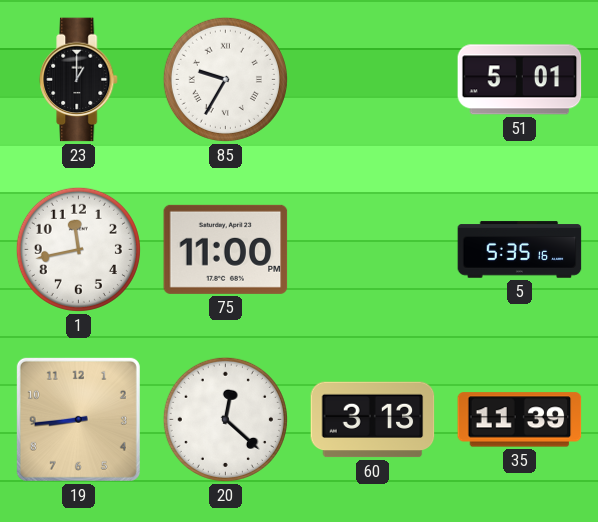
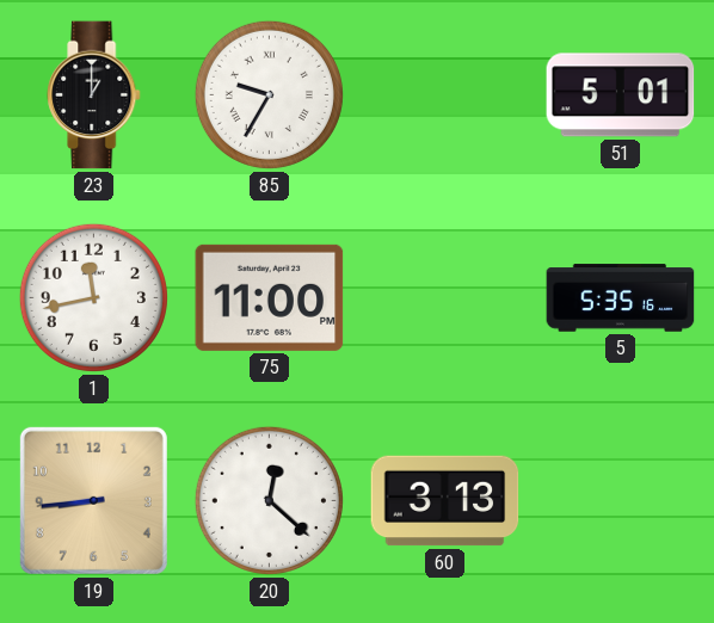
35: 11:39 -> none (520, 420)
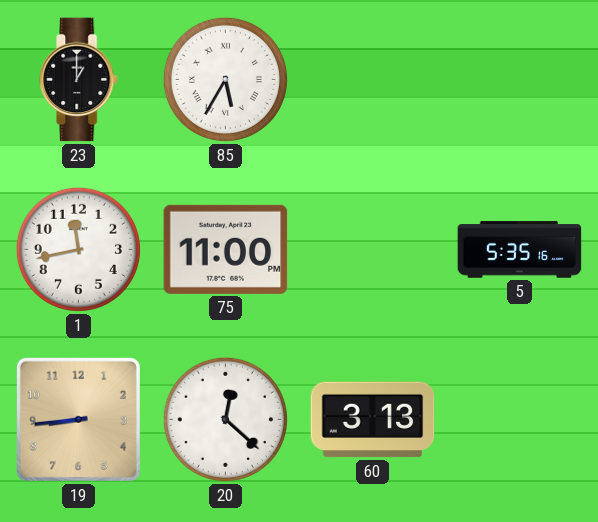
85: 9:35 -> 5:35 (225, 79)
51: 5:01 -> none (621, 95)
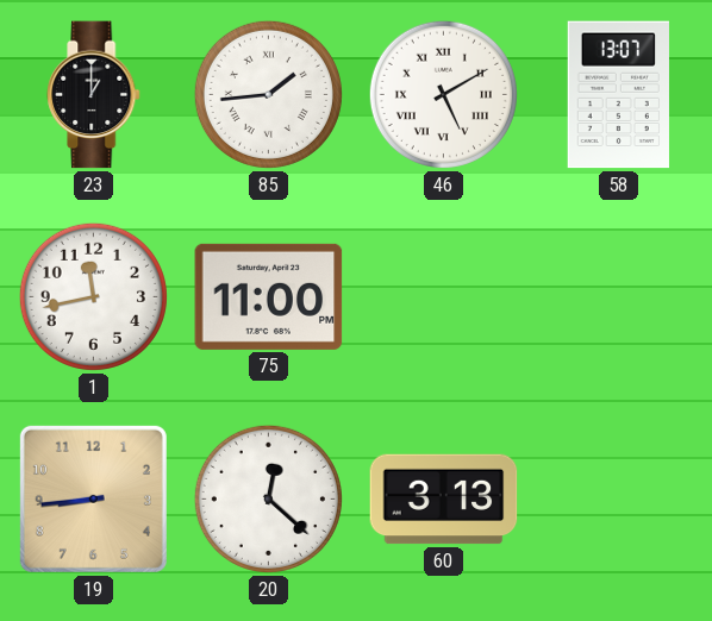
85: 5:35 -> 1:44 (268, 94)
46: none -> 5:10 (443, 94)
58: none -> 13:07 (618, 95)
5: 5:35 -> none (520, 250)
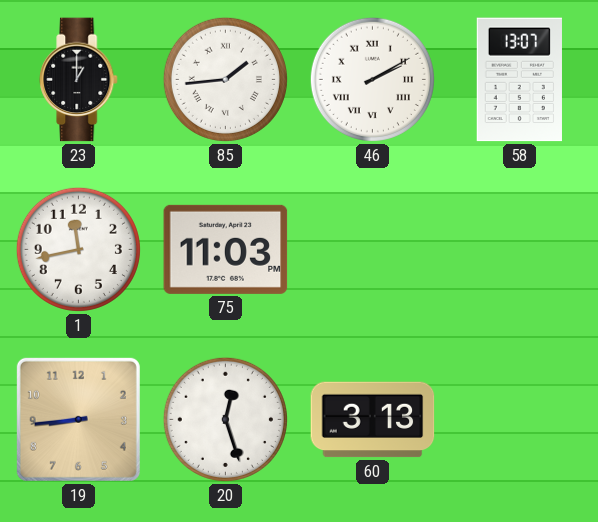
46: 5:10 -> 2:10 (372, 79)
75: 11:00 -> 11:03 (226, 249)
20: 12:22 -> 12:27 (225, 419)
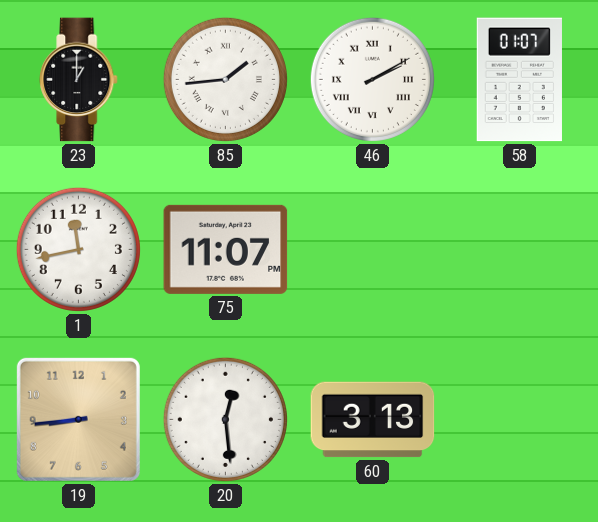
58: 13:07 -> 01:07 (519, 80)
75: 11:03 -> 11:07 (226, 249)
20: 12:27 -> 12:29 (225, 419)
